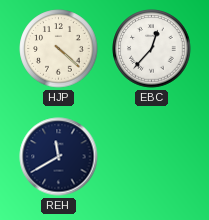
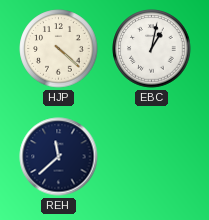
EBC: 12:37 -> 1:02 (152, 49)
REH: 11:40 -> 11:38 (59, 157)
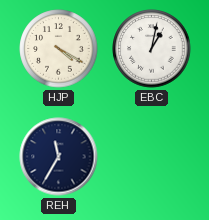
HJP: 4:22 -> 4:20 (59, 49)
REH: 11:38 -> 11:35 (59, 157)
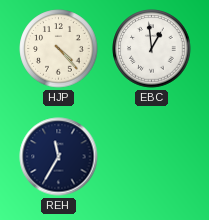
HJP: 4:20 -> 4:23 (59, 49)
EBC: 1:02 -> 12:59 (152, 49)
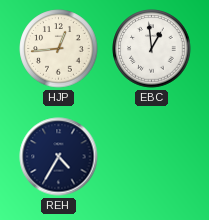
HJP: 4:23 -> 12:44 (59, 49)
REH: 11:35 -> 4:35 (59, 157)
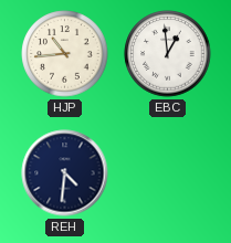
HJP: 12:44 -> 10:44 (65, 54)
REH: 4:35 -> 4:31 (65, 173)
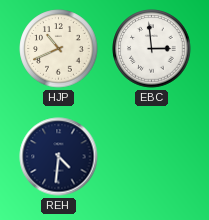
HJP: 10:44 -> 10:41 (59, 49)
EBC: 12:59 -> 2:59 (152, 49)
